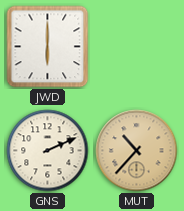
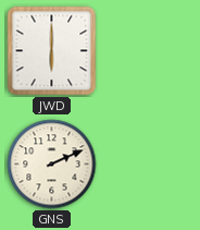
MUT: 10:37 -> none (137, 151)
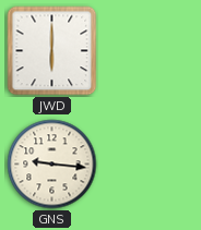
GNS: 2:11 -> 9:16 (52, 165)
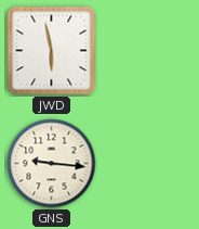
JWD: 6:00 -> 5:58 (52, 51)
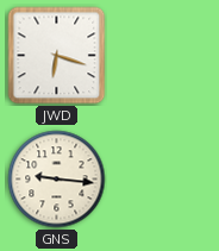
JWD: 5:58 -> 6:18 (57, 56)
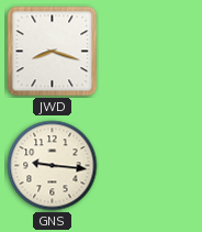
JWD: 6:18 -> 8:18 (53, 52)
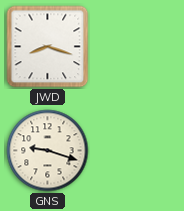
GNS: 9:16 -> 9:18 (48, 151)
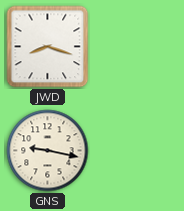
GNS: 9:18 -> 9:17 (48, 151)
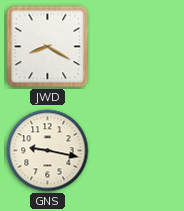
JWD: 8:18 -> 8:20 (48, 47)
